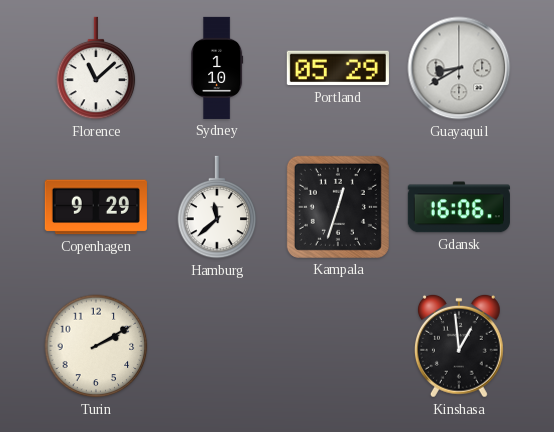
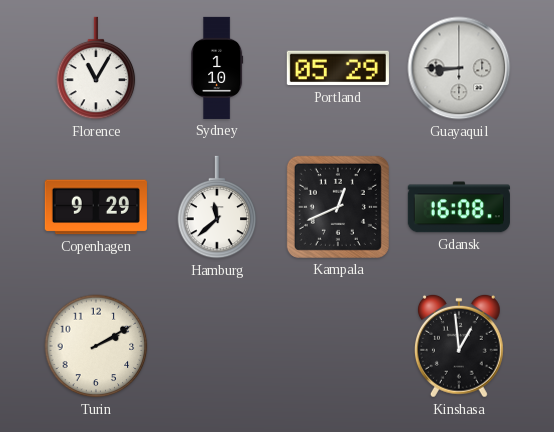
Florence: 11:08 -> 11:05 (96, 68)
Guayaquil: 8:40 -> 8:45 (459, 68)
Kampala: 12:33 -> 12:41 (338, 207)
Gdansk: 16:06 -> 16:08 (459, 207)
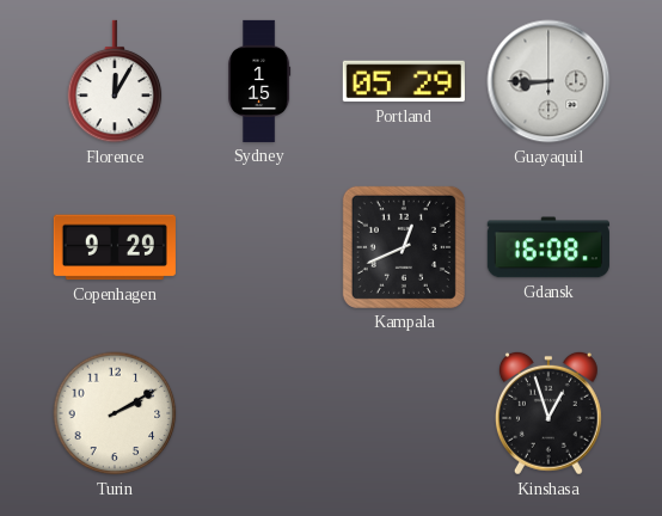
Florence: 11:05 -> 12:05 (115, 81)
Sydney: 1:10 -> 1:15 (260, 81)
Hamburg: 11:38 -> none (217, 207)
Kinshasa: 12:59 -> 12:57 (548, 413)
